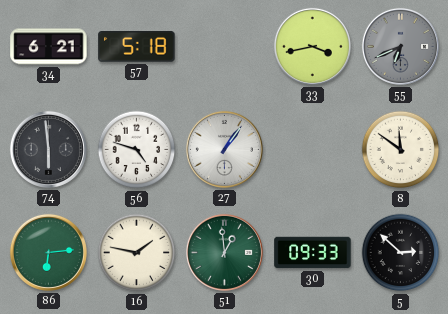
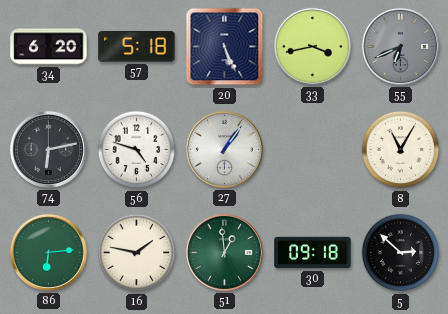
34: 6:21 -> 6:20 (49, 47)
20: none -> 5:26 (225, 47)
74: 5:59 -> 6:13 (48, 149)
8: 11:51 -> 11:05 (401, 150)
30: 09:33 -> 09:18 (313, 253)
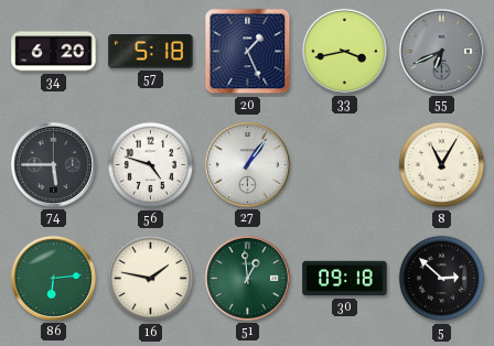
20: 5:26 -> 1:26 (248, 52)
74: 6:13 -> 5:45 (53, 164)
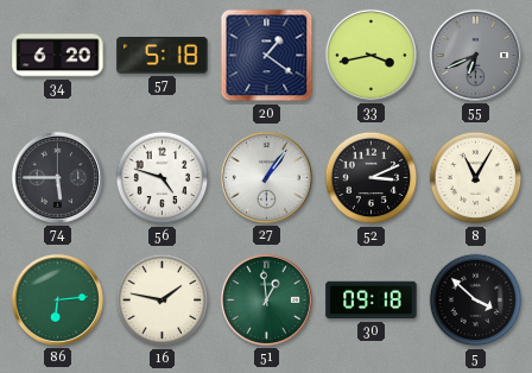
20: 1:26 -> 1:21 (267, 56)
52: none -> 3:11 (372, 178)
5: 2:52 -> 3:52 (476, 301)
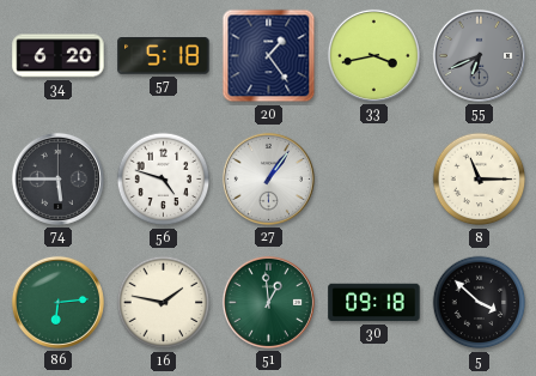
20: 1:21 -> 1:24 (269, 56)
52: 3:11 -> none (372, 178)
8: 11:05 -> 11:15 (480, 180)
